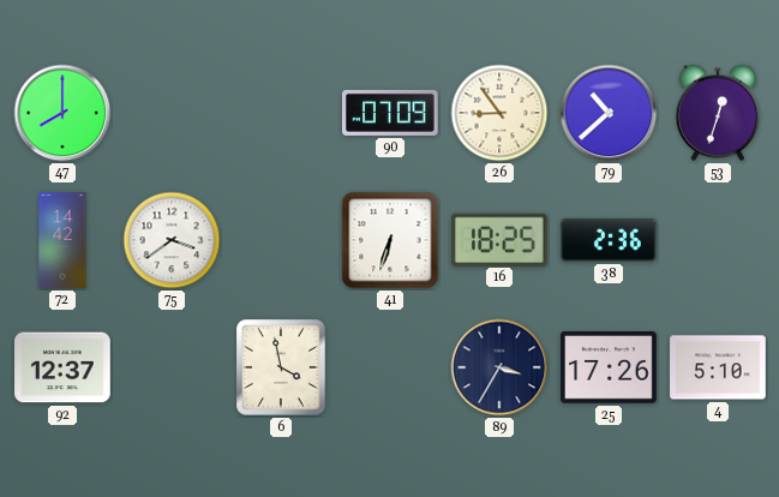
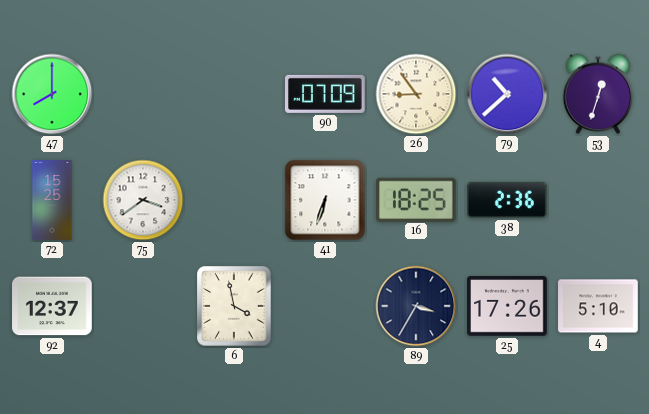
72: 14:42 -> 15:25 (52, 200)
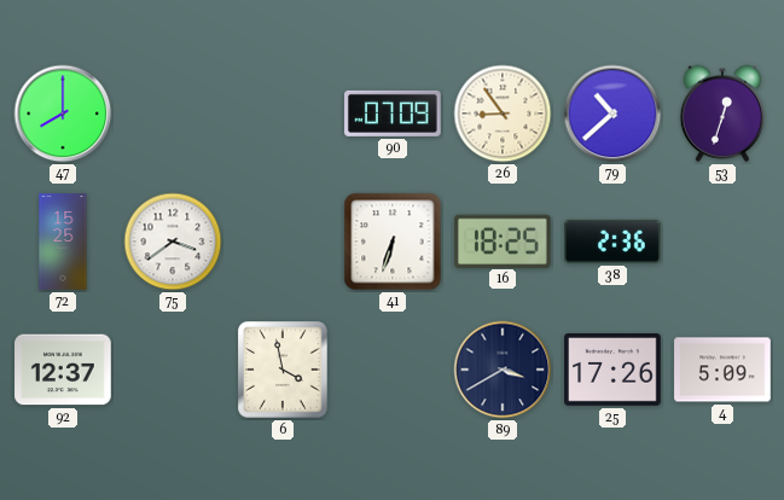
89: 3:35 -> 3:40 (503, 370)
4: 5:10 -> 5:09 (722, 370)
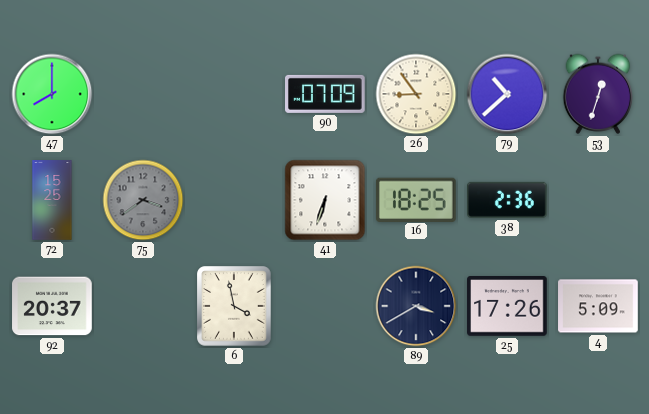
75 dial: white -> grey (143, 200)
92: 12:37 -> 20:37 (52, 306)
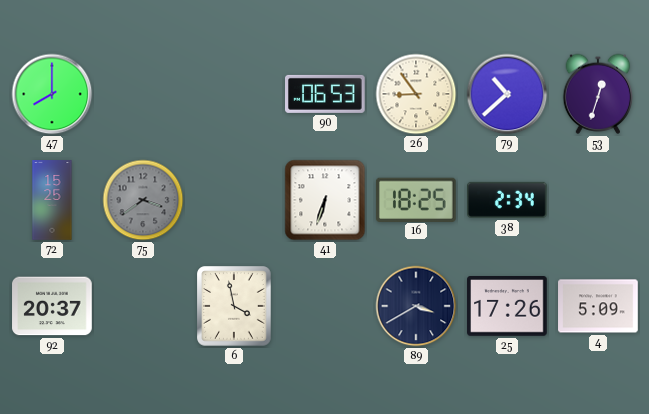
90: 07:09 -> 06:53 (326, 94)
38: 2:36 -> 2:34 (508, 200)
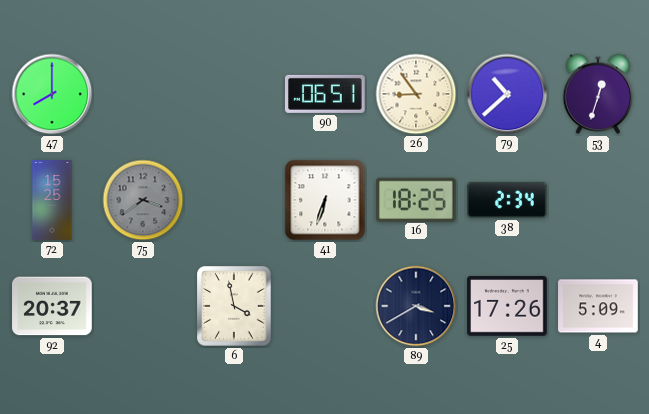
90: 06:53 -> 06:51 (326, 94)
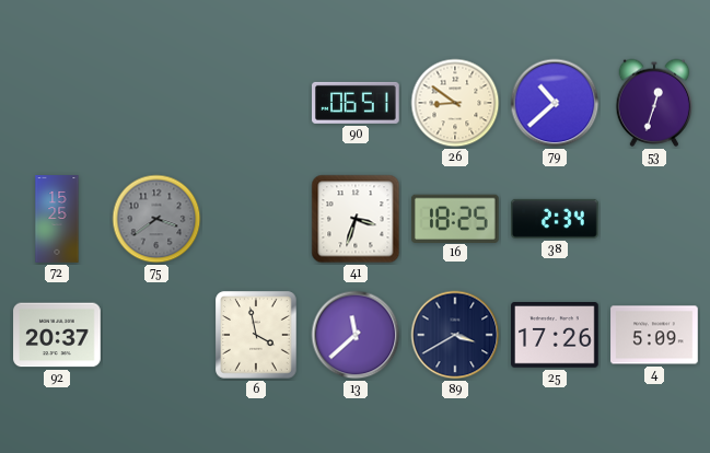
47: 8:00 -> none (52, 94)
26: 8:54 -> 8:51 (455, 103)
41: 6:33 -> 3:33 (356, 219)
13: none -> 11:38 (356, 335)
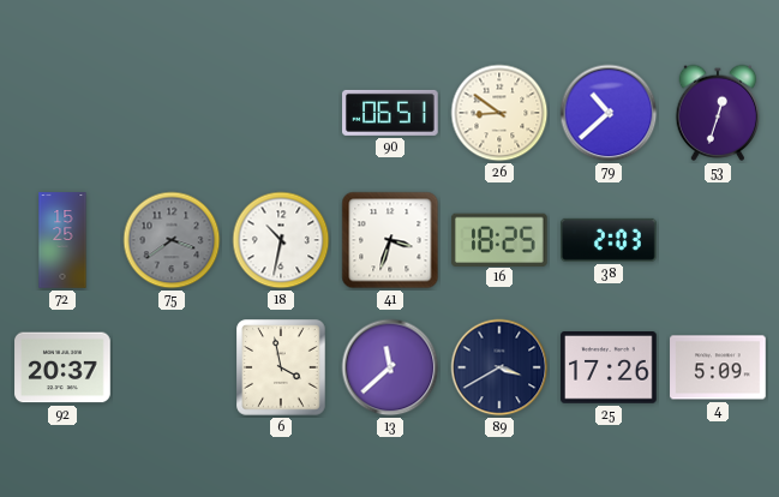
18: none -> 10:32 (281, 240)
38: 2:34 -> 2:03 (610, 240)
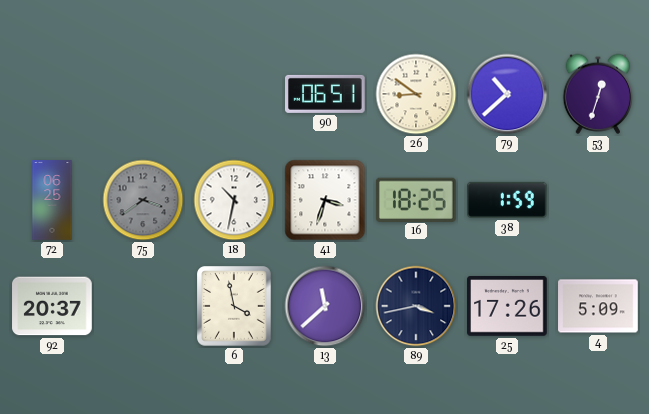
72: 15:25 -> 06:25 (52, 200)
38: 2:03 -> 1:59 (508, 200)
89: 3:40 -> 3:43 (416, 306)
